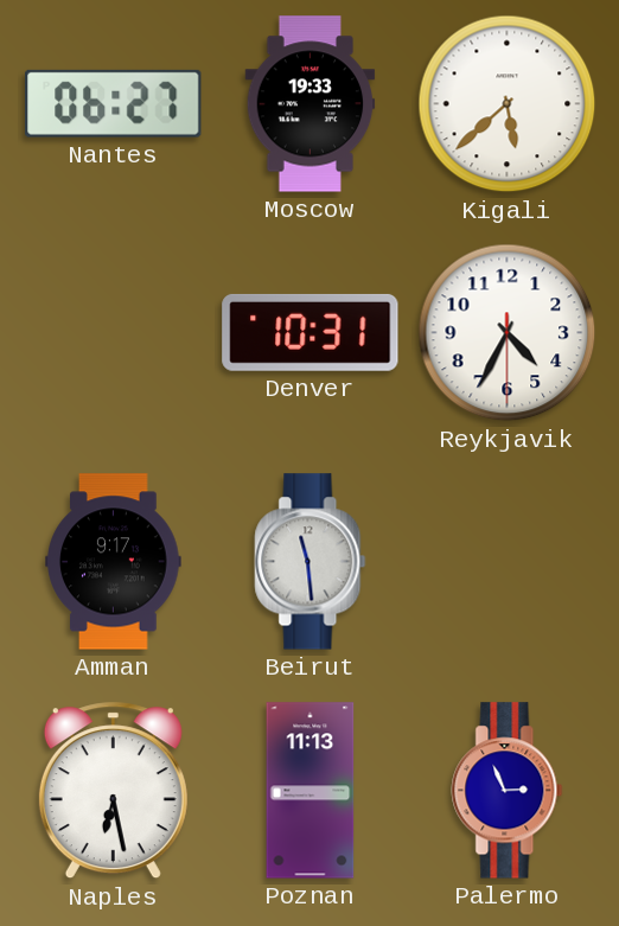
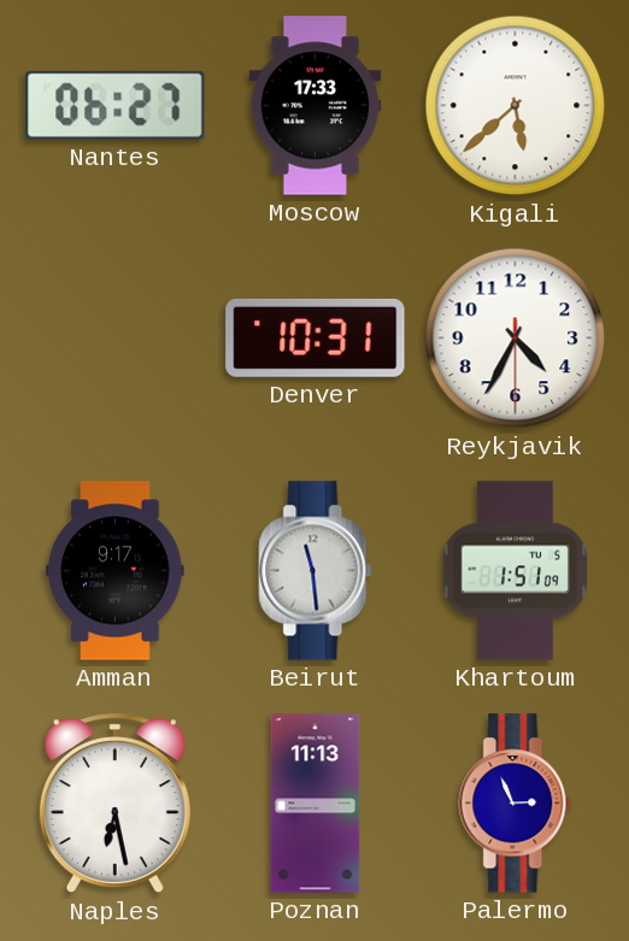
Moscow: 19:33 -> 17:33 (316, 106)
Khartoum: none -> 1:51 (515, 571)
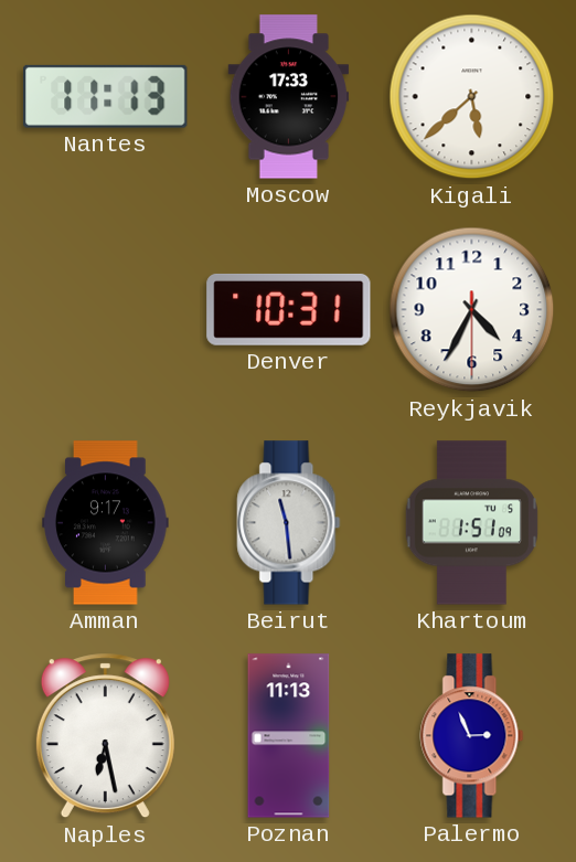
Nantes: 06:27 -> 11:13 (106, 96)
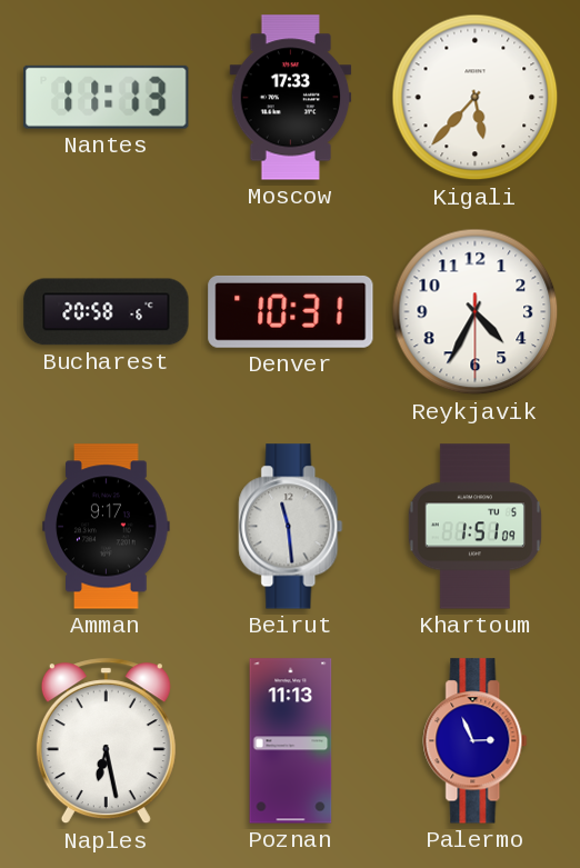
Kigali: 5:38 -> 5:37 (476, 98)
Bucharest: none -> 20:58 (107, 312)
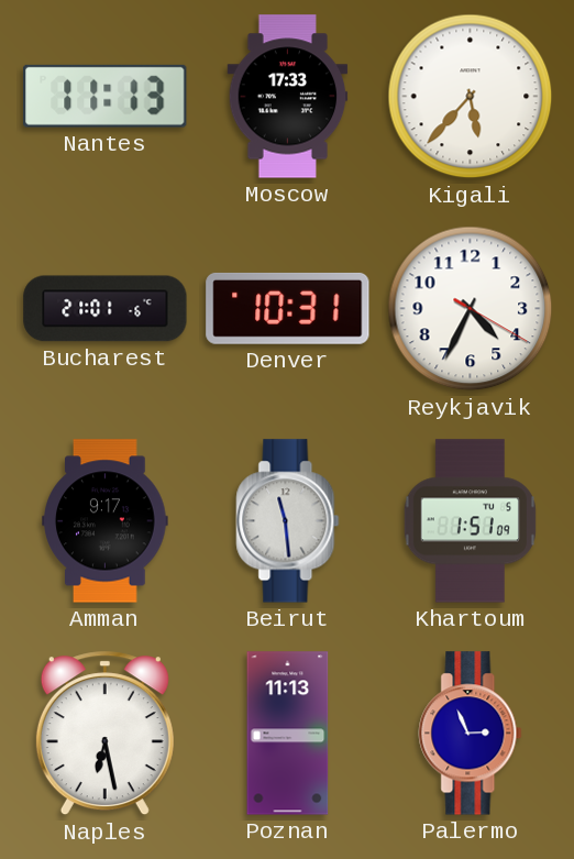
Bucharest: 20:58 -> 21:01 (106, 309)
Reykjavik: 4:34:30 -> 4:34:20 (471, 309)
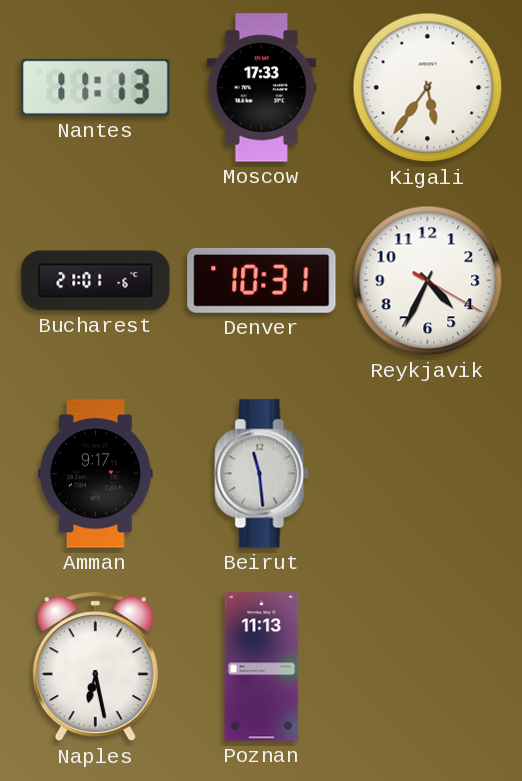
Kigali: 5:37 -> 5:36 (428, 88)
Khartoum: 1:51 -> none (470, 521)
Palermo: 2:56 -> none (471, 734)
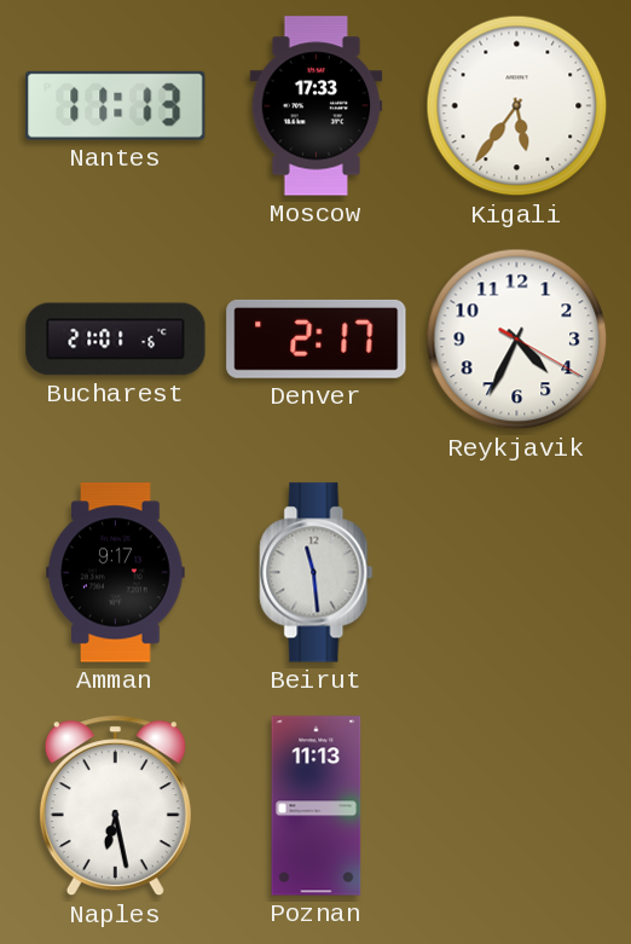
Denver: 10:31 -> 2:17 (317, 338)
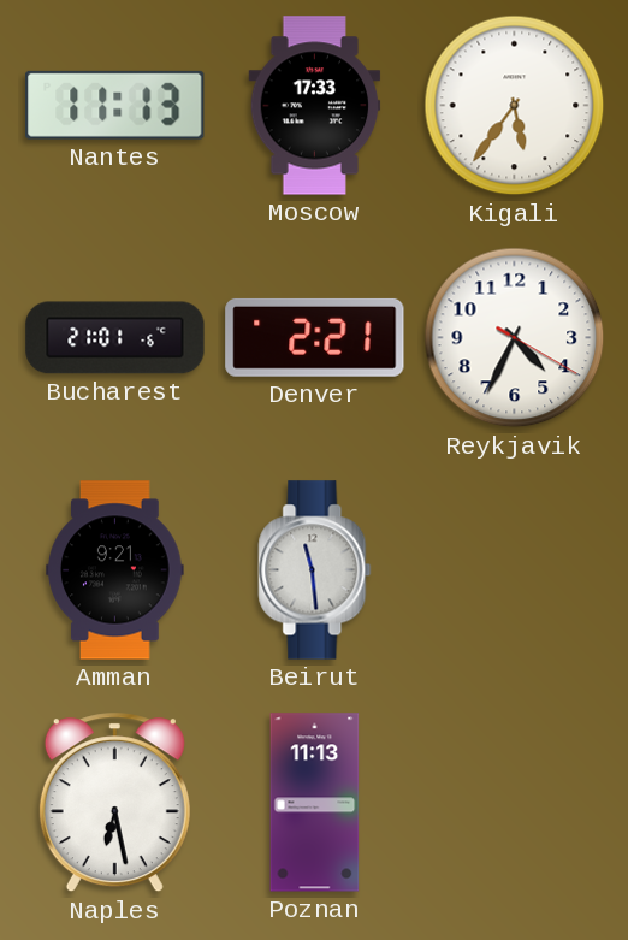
Denver: 2:17 -> 2:21 (315, 337)
Amman: 9:17 -> 9:21 (115, 570)
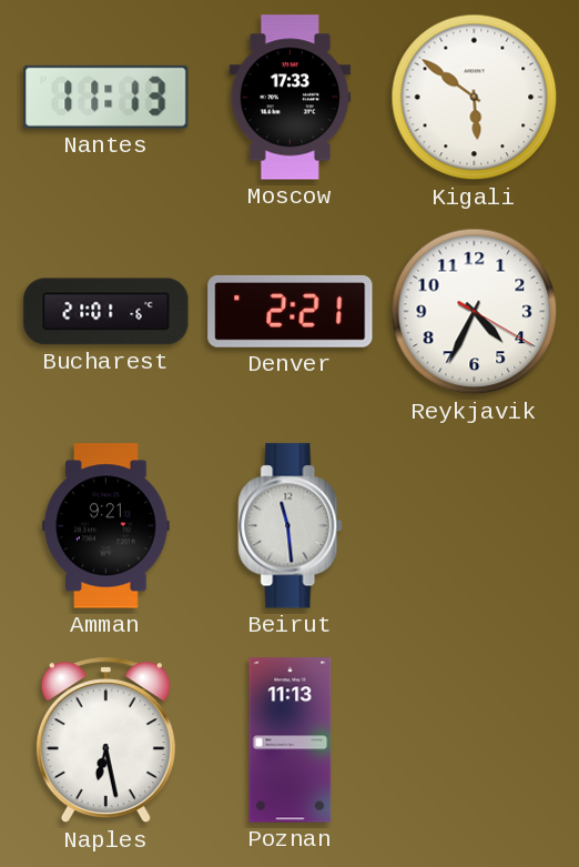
Kigali: 5:36 -> 5:51 (475, 98)
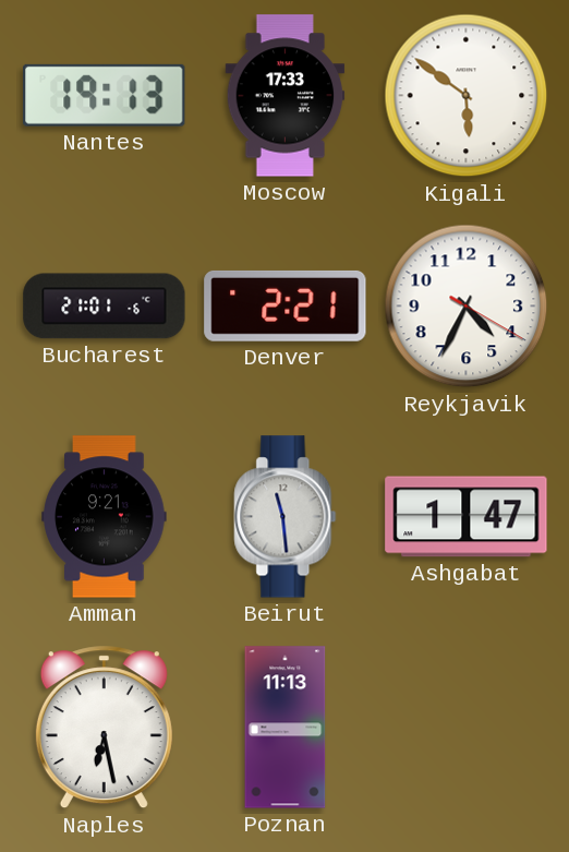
Nantes: 11:13 -> 19:13 (105, 95)
Ashgabat: none -> 1:47 (467, 517)
